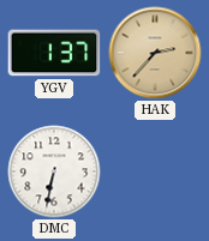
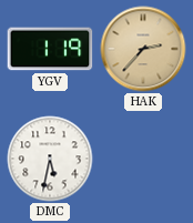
YGV: 1:37 -> 1:19 (50, 49)
DMC: 6:32 -> 5:32 (50, 159)
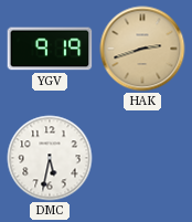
YGV: 1:19 -> 9:19 (50, 49)
HAK: 2:37 -> 2:42 (142, 49)
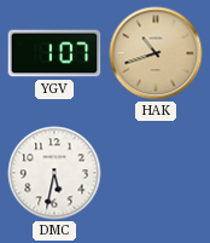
YGV: 9:19 -> 1:07 (54, 53)
HAK: 2:42 -> 10:42 (156, 53)
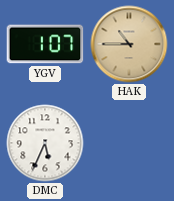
HAK: 10:42 -> 10:45 (129, 44)
DMC: 5:32 -> 5:34 (45, 143)
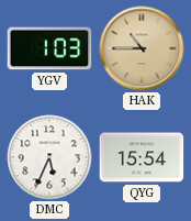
YGV: 1:07 -> 1:03 (49, 48)
QYG: none -> 15:54 (142, 157)
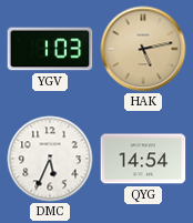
HAK: 10:45 -> 5:13 (143, 49)
QYG: 15:54 -> 14:54 (143, 159)
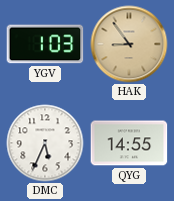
HAK: 5:13 -> 8:54 (129, 44)
QYG: 14:54 -> 14:55 (129, 143)
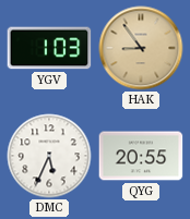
QYG: 14:55 -> 20:55 (141, 156)
